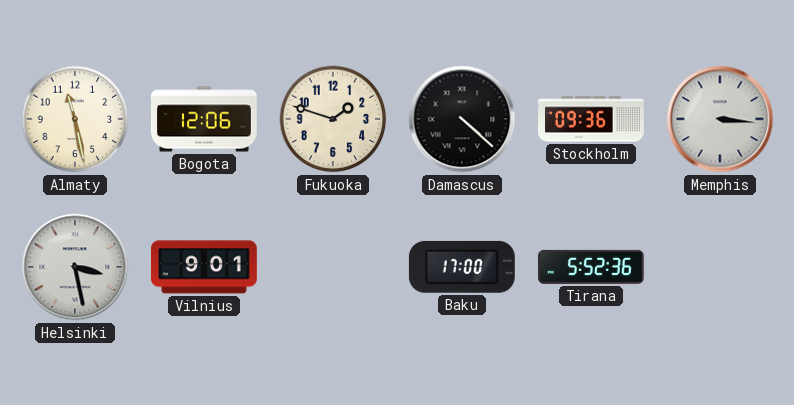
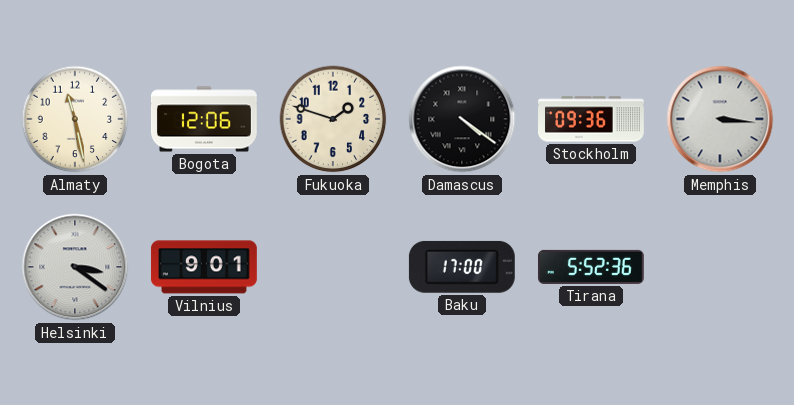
Damascus: 4:22 -> 4:21 (462, 119)
Helsinki: 3:28 -> 3:21 (75, 267)
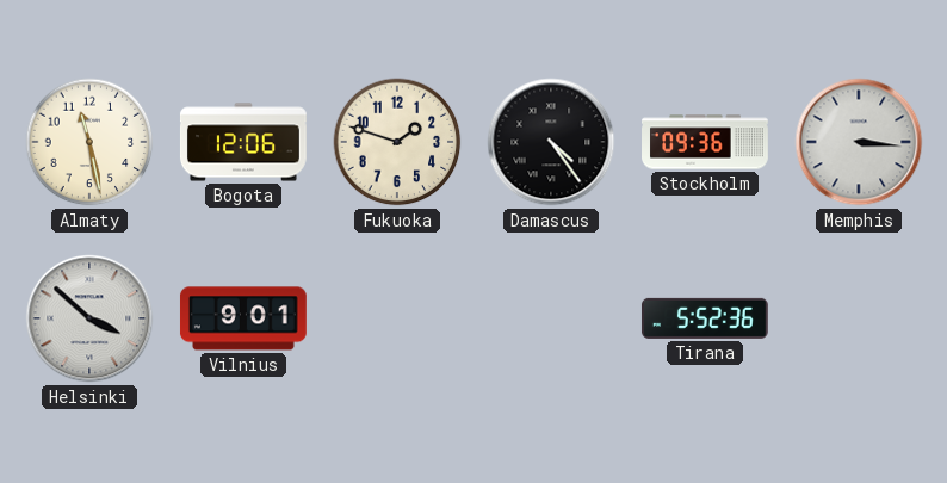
Damascus: 4:21 -> 4:24 (551, 142)
Helsinki: 3:21 -> 3:52 (89, 318)
Baku: 17:00 -> none (462, 267)
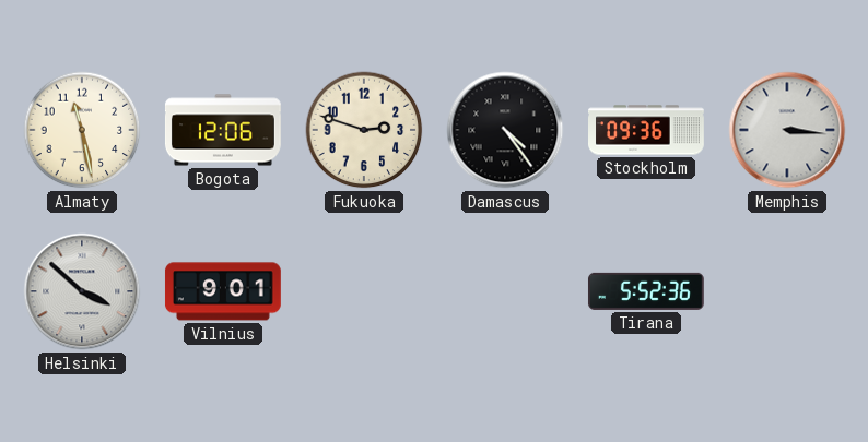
Fukuoka: 1:48 -> 2:48 (364, 130)
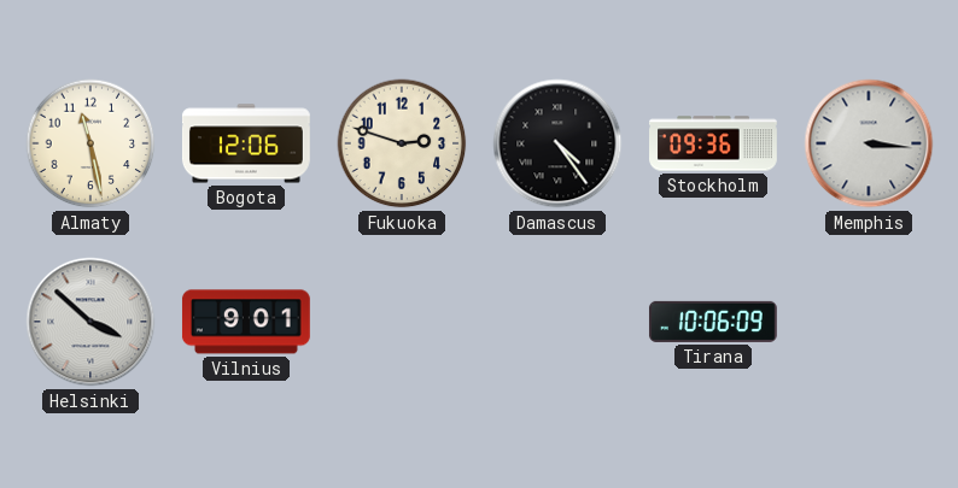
Tirana: 5:52 -> 10:06 (713, 322)
